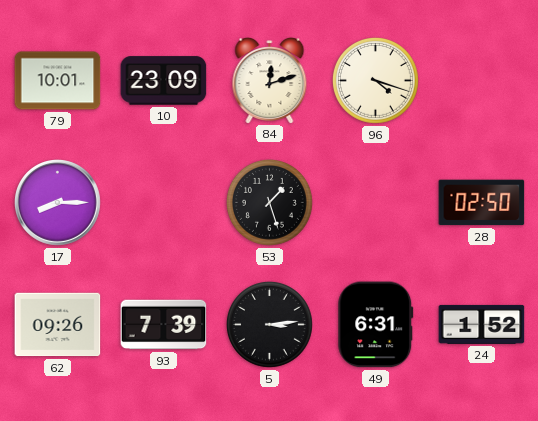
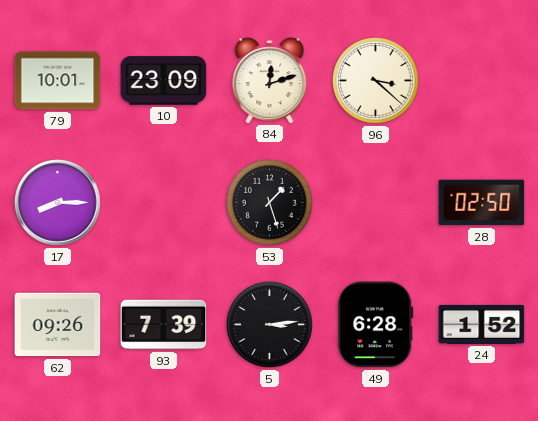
96: 4:18 -> 3:22 (376, 81)
49: 6:31 -> 6:28 (376, 325)
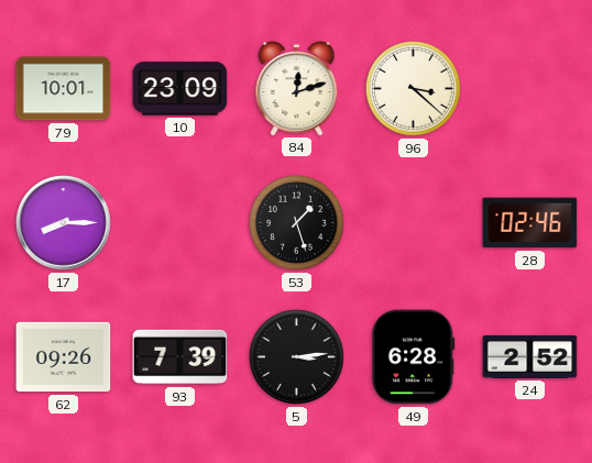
28: 02:50 -> 02:46 (530, 223)
24: 1:52 -> 2:52 (530, 356)
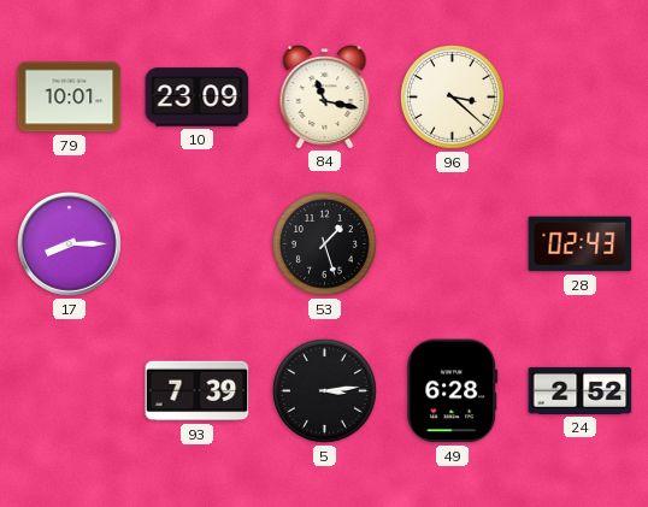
84: 12:12 -> 11:17 (325, 98)
28: 02:46 -> 02:43 (581, 244)
62: 09:26 -> none (64, 357)
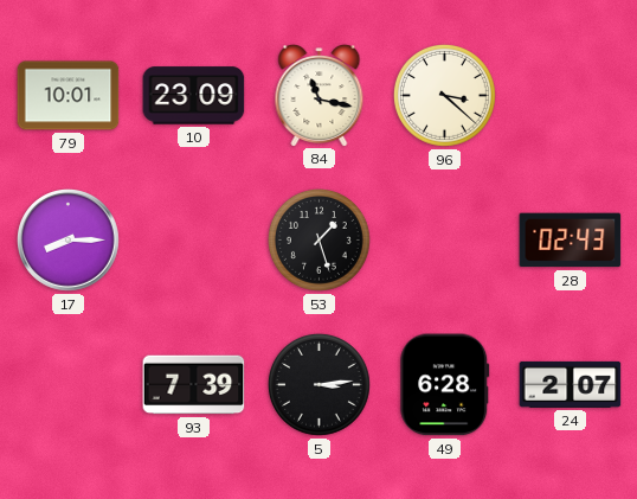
24: 2:52 -> 2:07 (571, 384)
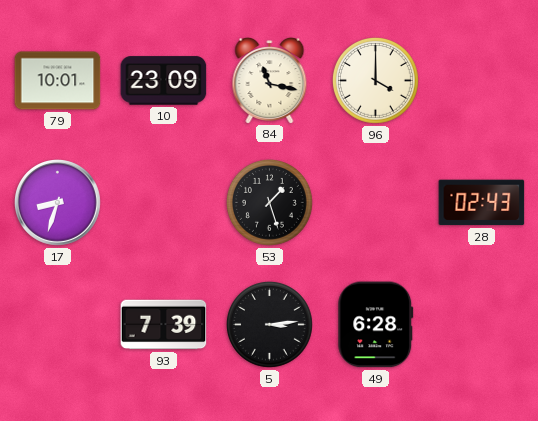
96: 3:22 -> 4:00 (376, 81)
17: 8:15 -> 8:33 (58, 203)
24: 2:07 -> none (571, 384)
